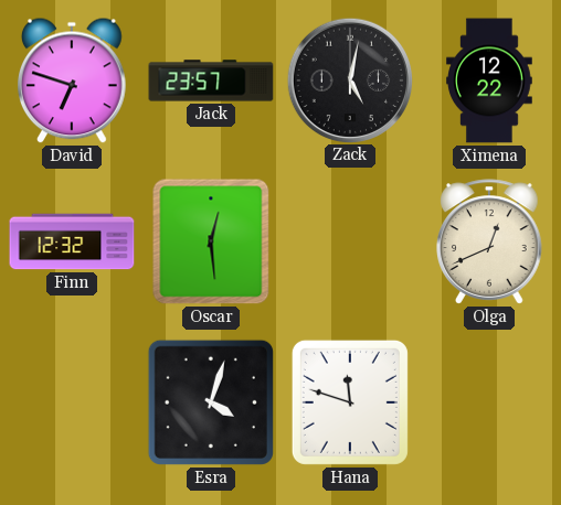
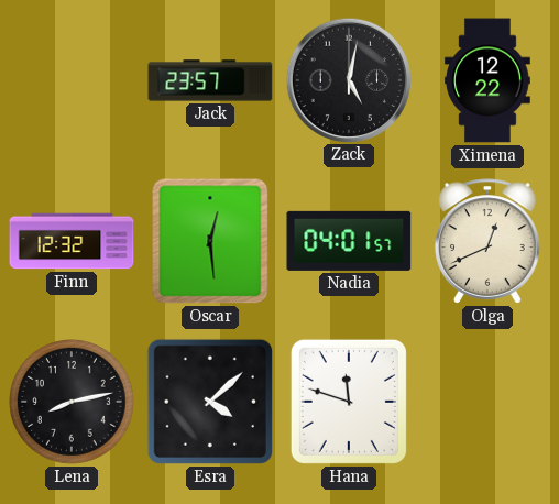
David: 6:48 -> none (73, 80)
Nadia: none -> 04:01 (349, 241)
Lena: none -> 8:13 (73, 403)
Esra: 4:03 -> 4:08 (210, 402)
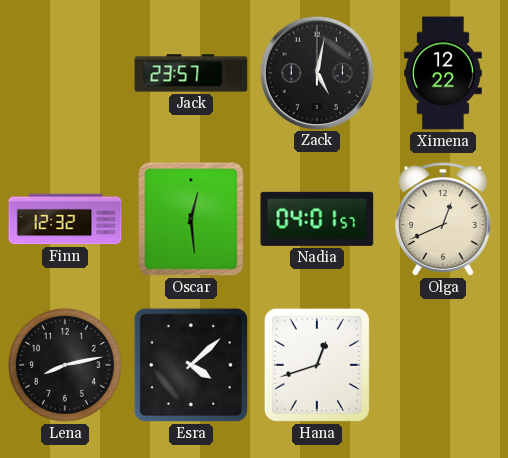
Hana: 11:48 -> 12:42 (317, 365)
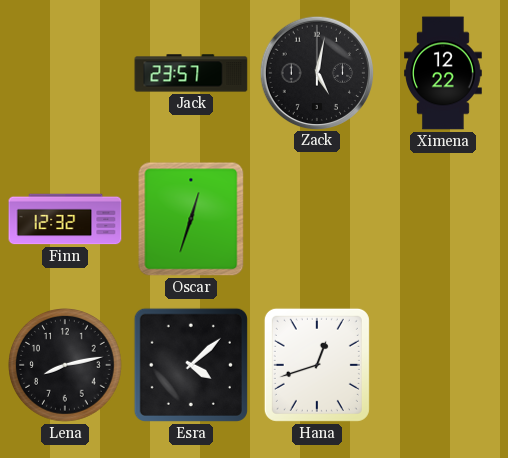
Oscar: 12:29 -> 12:33 (191, 219)
Nadia: 04:01 -> none (317, 219)
Olga: 12:41 -> none (444, 219)
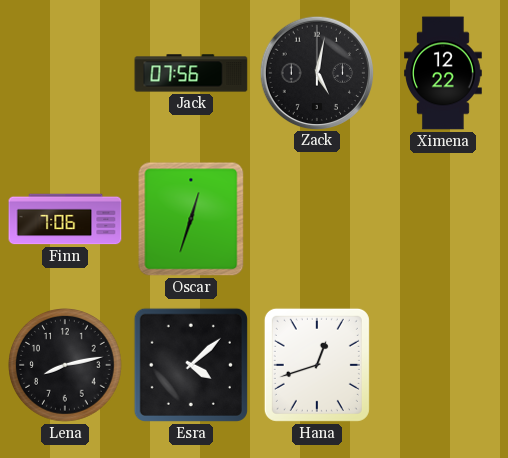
Jack: 23:57 -> 07:56 (191, 73)
Finn: 12:32 -> 7:06 (65, 219)
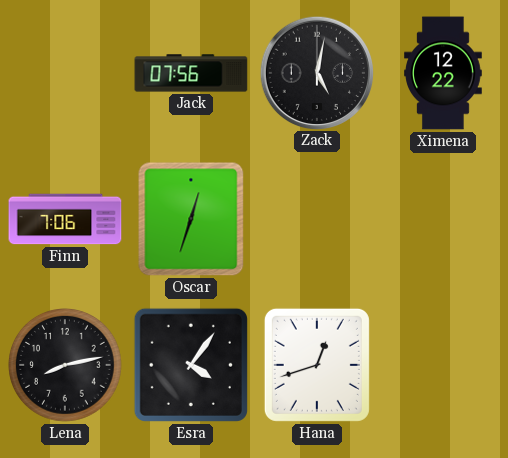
Esra: 4:08 -> 4:06 (191, 365)
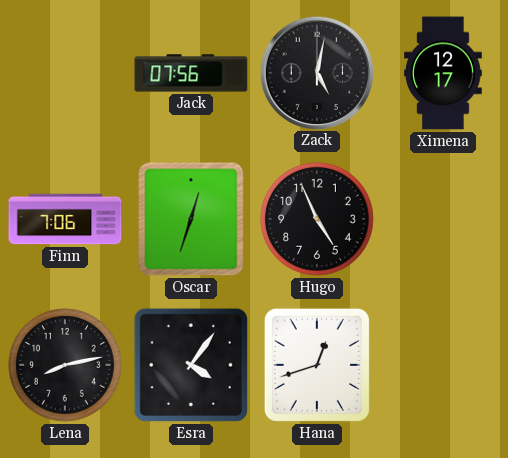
Ximena: 12:22 -> 12:17 (443, 73)
Hugo: none -> 4:56 (318, 220)
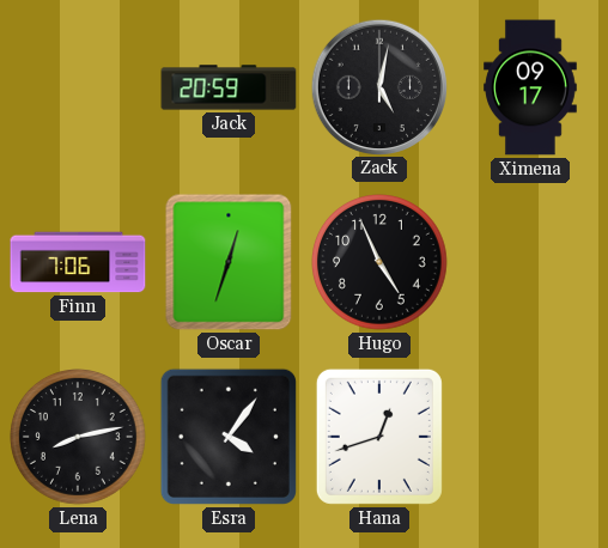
Jack: 07:56 -> 20:59 (229, 87)
Ximena: 12:17 -> 09:17 (530, 87)
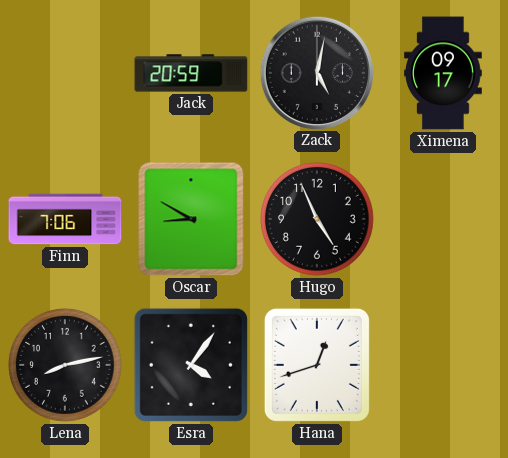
Oscar: 12:33 -> 8:50 (191, 219)
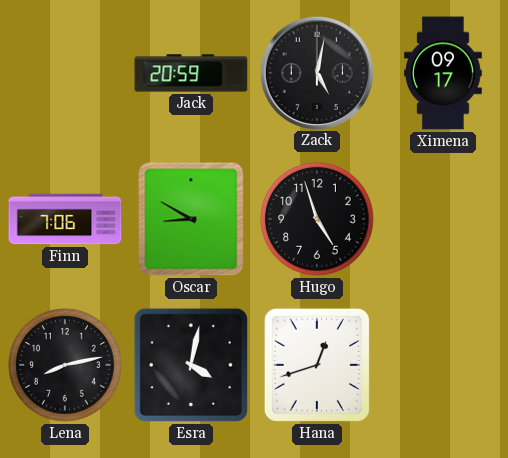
Hugo: 4:56 -> 4:57 (318, 220)
Esra: 4:06 -> 4:02 (191, 365)
